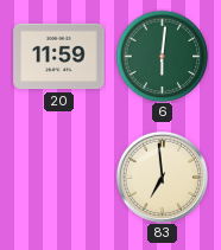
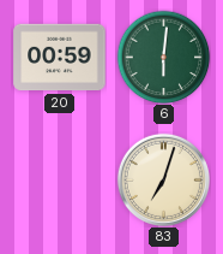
20: 11:59 -> 00:59 (60, 58)
83: 6:59 -> 7:03 (163, 179)
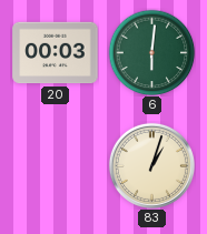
20: 00:59 -> 00:03 (56, 53)
83: 7:03 -> 1:03 (151, 165)
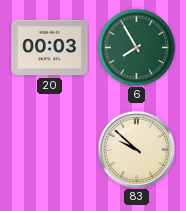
6: 6:01 -> 7:55 (136, 47)
83: 1:03 -> 9:52 (136, 149)
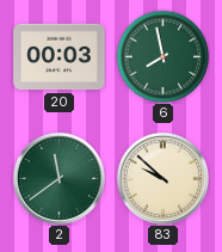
6: 7:55 -> 7:58 (162, 56)
2: none -> 11:39 (58, 178)
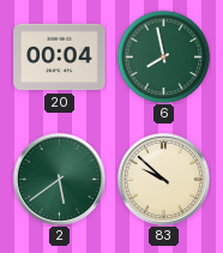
20: 00:03 -> 00:04 (60, 58)
2: 11:39 -> 5:39 (59, 179)
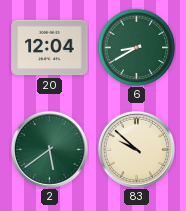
20: 00:04 -> 12:04 (50, 48)
6: 7:58 -> 8:40 (136, 47)
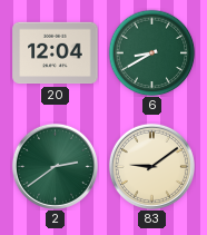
2: 5:39 -> 2:39 (55, 166)
83: 9:52 -> 9:09 (151, 166)
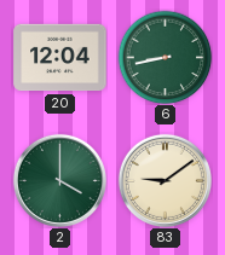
6: 8:40 -> 8:43 (165, 57)
2: 2:39 -> 4:00 (59, 180)
